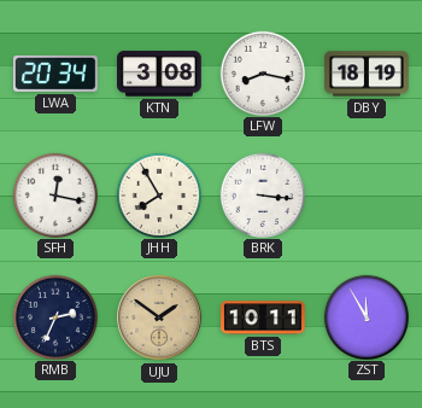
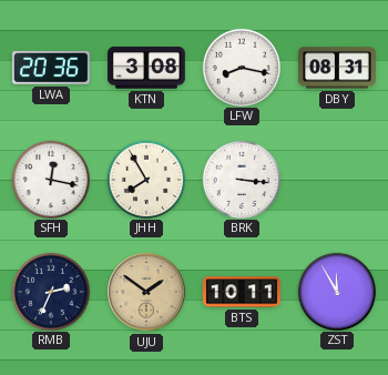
LWA: 20:34 -> 20:36 (51, 68)
DBY: 18:19 -> 08:31 (338, 68)
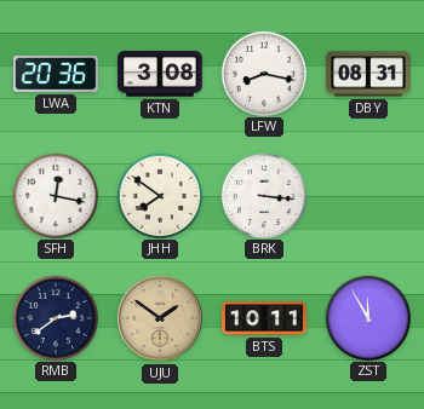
JHH: 7:55 -> 7:51 (159, 195)
RMB: 2:34 -> 2:39 (55, 317)
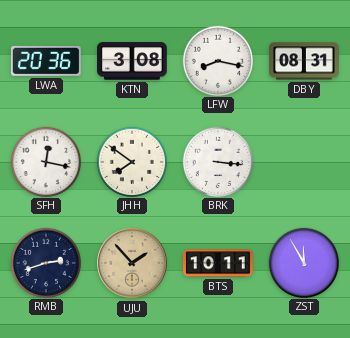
RMB: 2:39 -> 2:42 (45, 262)
UJU: 1:51 -> 1:53 (132, 263)
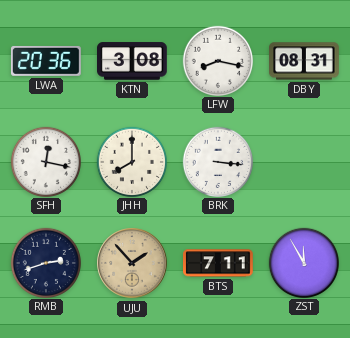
JHH: 7:51 -> 8:00 (131, 161)
BTS: 10:11 -> 7:11 (219, 263)
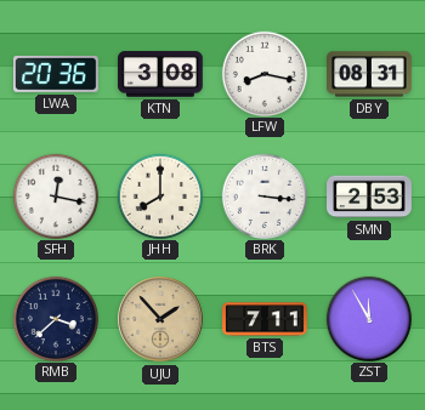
SMN: none -> 2:53 (369, 197)
RMB: 2:42 -> 3:38 (55, 318)
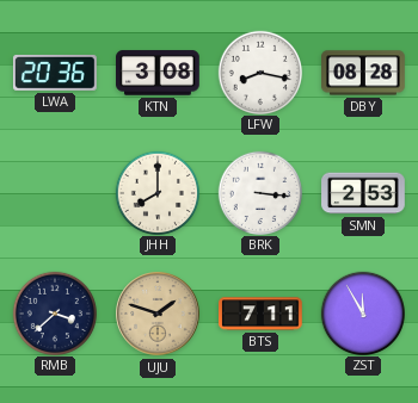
DBY: 08:31 -> 08:28 (364, 73)
SFH: 12:17 -> none (55, 195)
UJU: 1:53 -> 1:48 (158, 314)
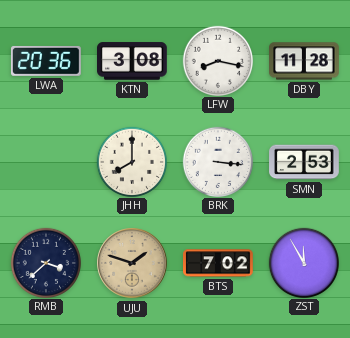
DBY: 08:28 -> 11:28 (305, 61)
BTS: 7:11 -> 7:02 (219, 263)
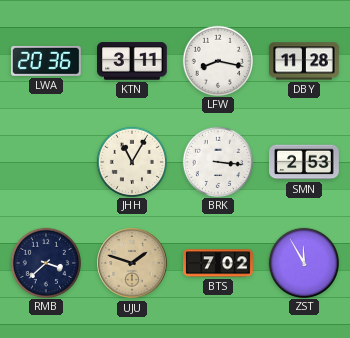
KTN: 3:08 -> 3:11 (133, 61)
JHH: 8:00 -> 11:05 (131, 161)
